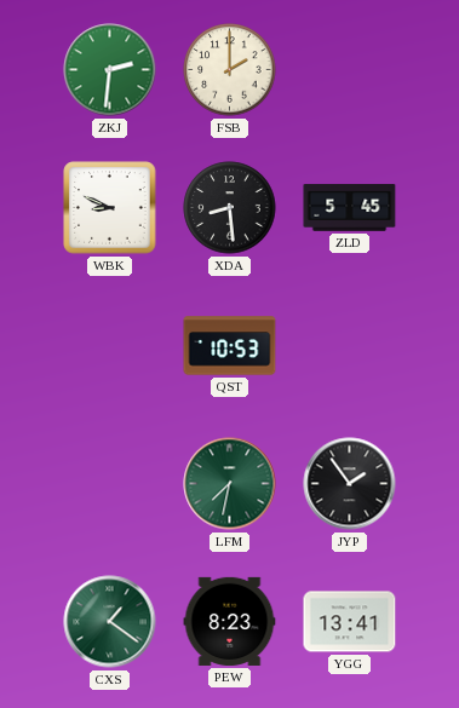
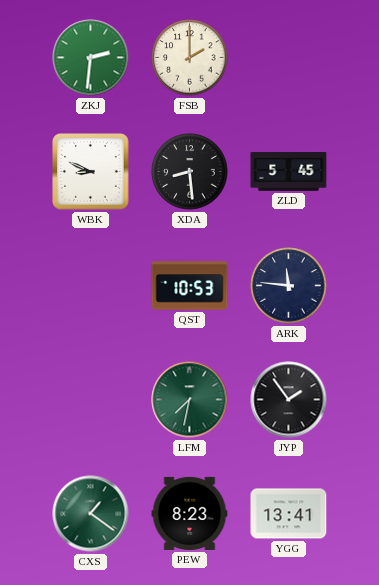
ARK: none -> 11:46 (289, 286)
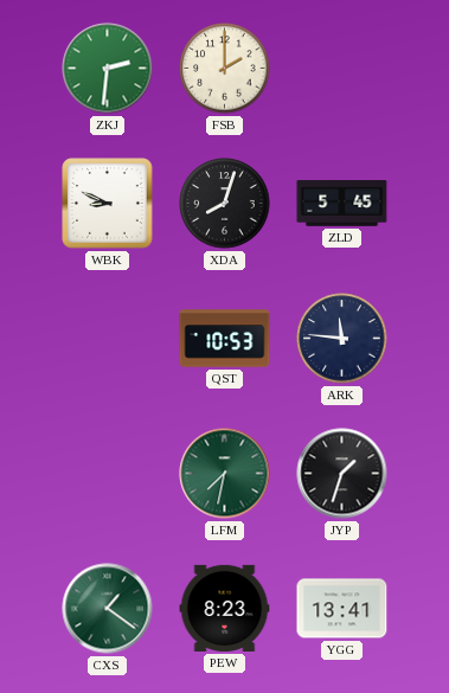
XDA: 8:29 -> 8:03 (225, 204)
JYP: 1:54 -> 1:33 (342, 474)
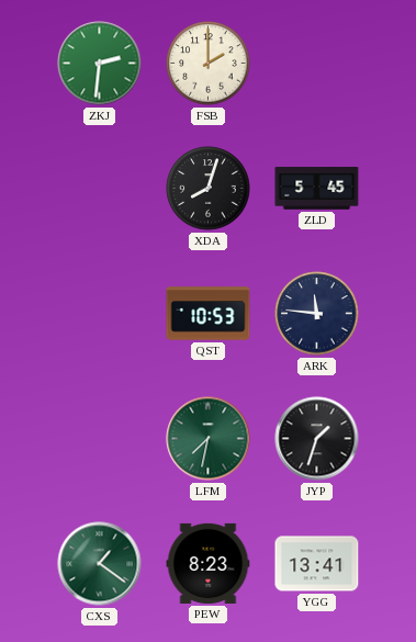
WBK: 8:49 -> none (108, 204)
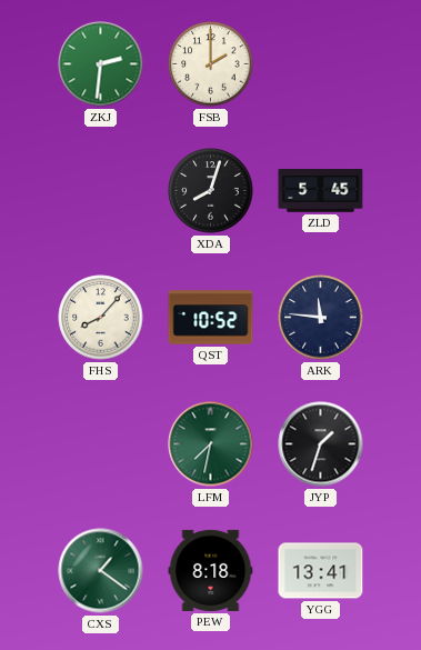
FHS: none -> 8:07 (101, 318)
QST: 10:53 -> 10:52 (211, 318)
PEW: 8:23 -> 8:18 (211, 570)
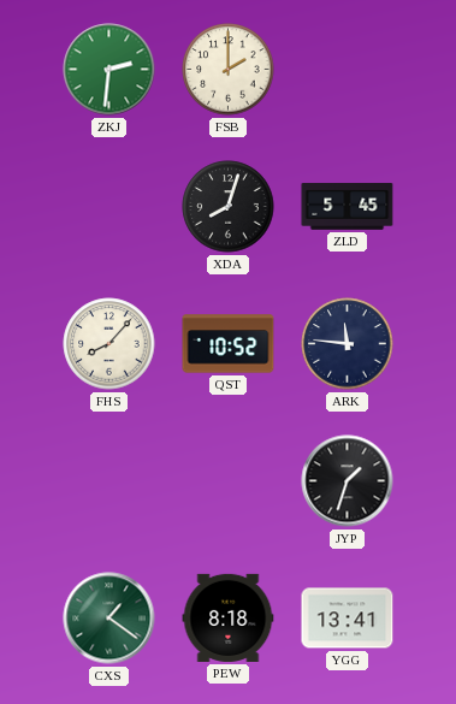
LFM: 7:32 -> none (211, 444)
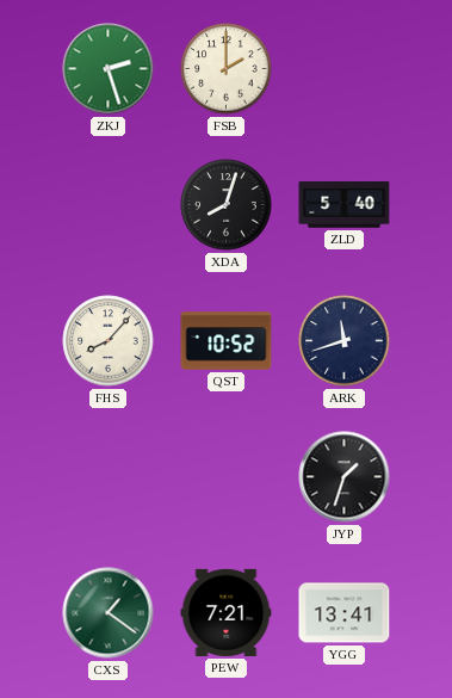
ZKJ: 2:31 -> 2:27 (109, 69)
ZLD: 5:45 -> 5:40 (345, 205)
ARK: 11:46 -> 11:42 (345, 341)
PEW: 8:18 -> 7:21 (227, 612)
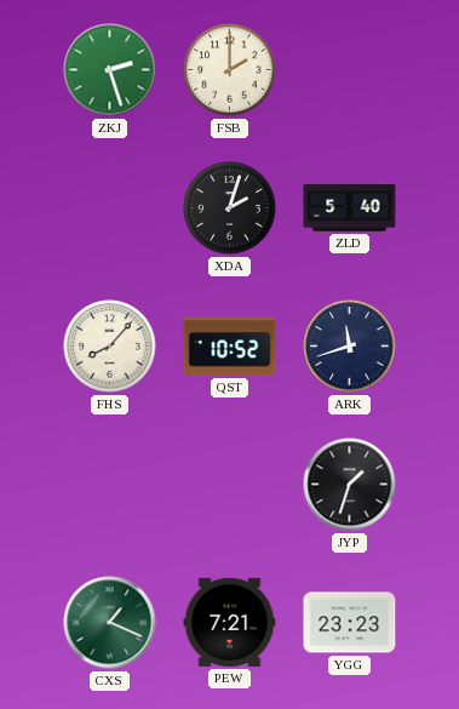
XDA: 8:03 -> 2:03 (230, 208)
CXS: 1:21 -> 1:19 (110, 623)
YGG: 13:41 -> 23:23 (350, 623)
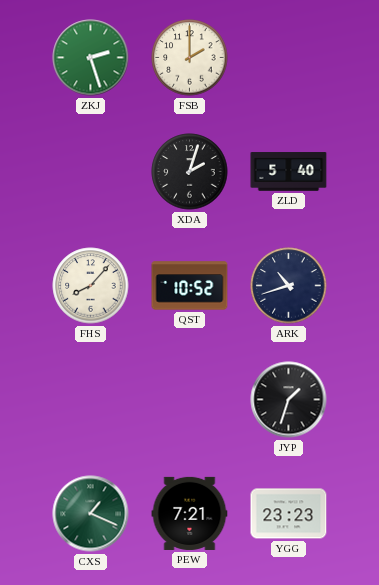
ARK: 11:42 -> 10:42 (289, 286)
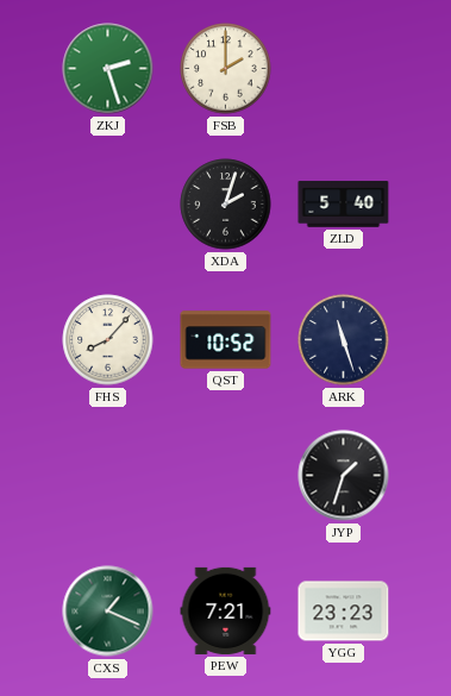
ARK: 10:42 -> 11:27 (344, 340)
